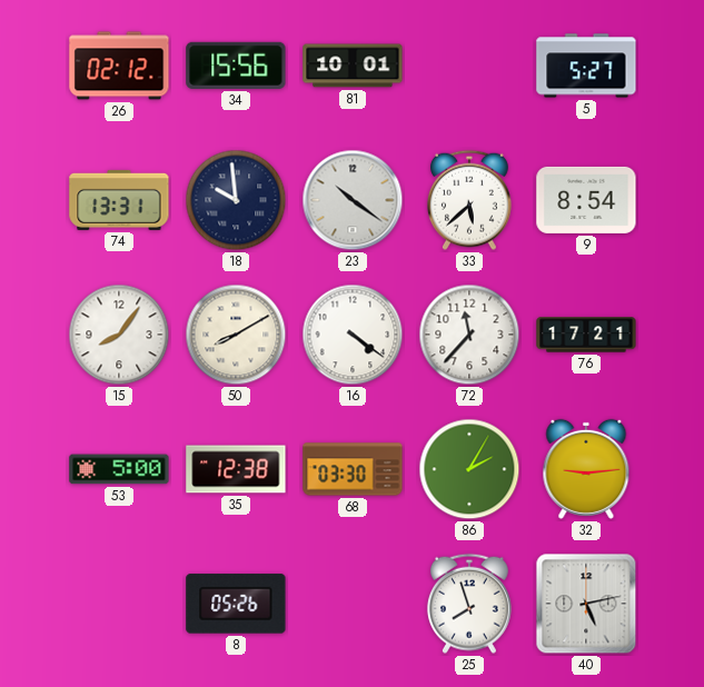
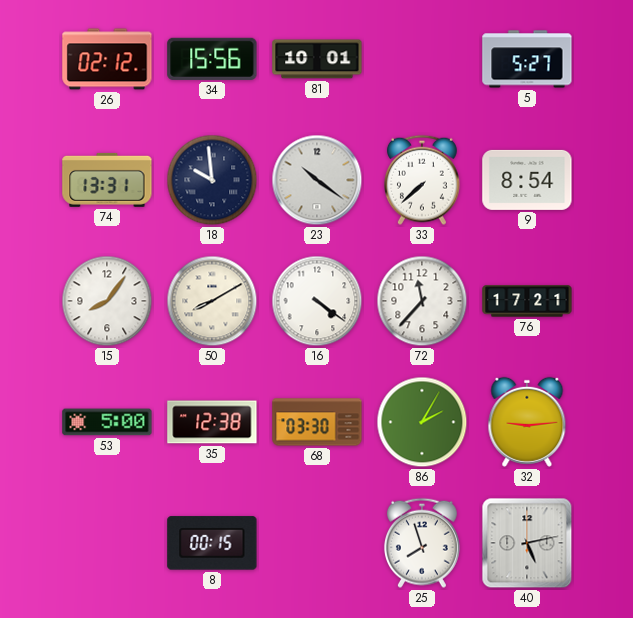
33: 5:38 -> 7:38 (422, 180)
8: 05:26 -> 00:15 (212, 543)
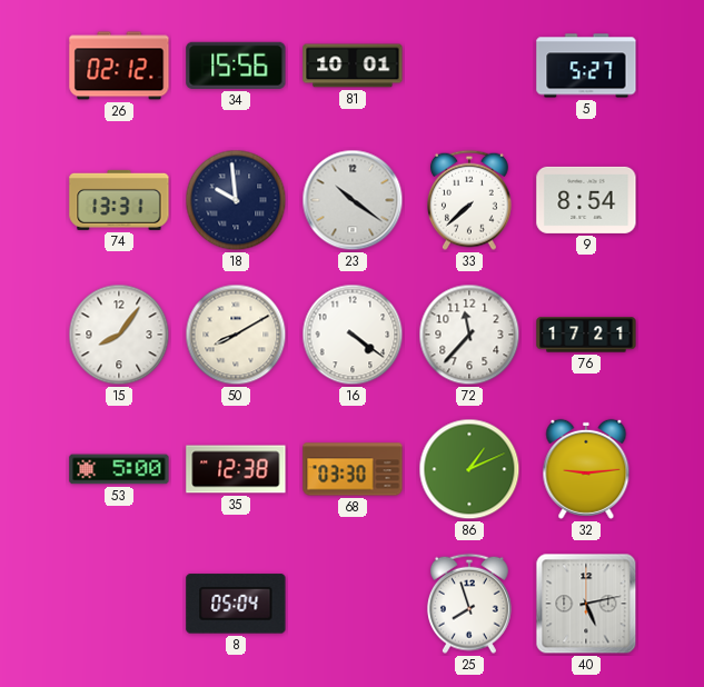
86: 2:05 -> 1:11 (469, 469)
8: 00:15 -> 05:04 (236, 604)
